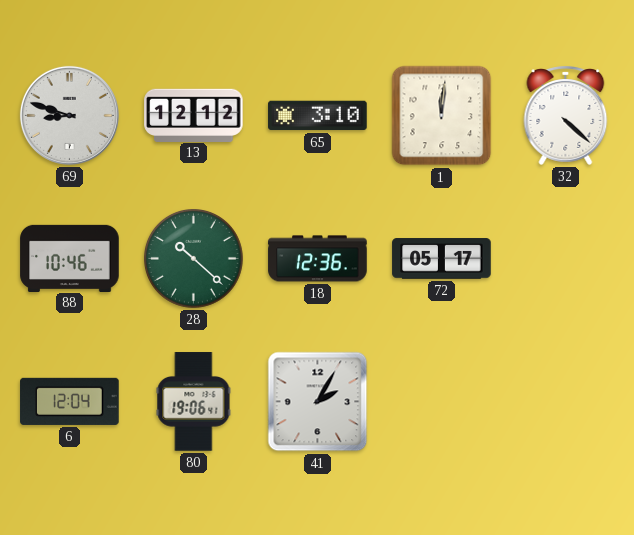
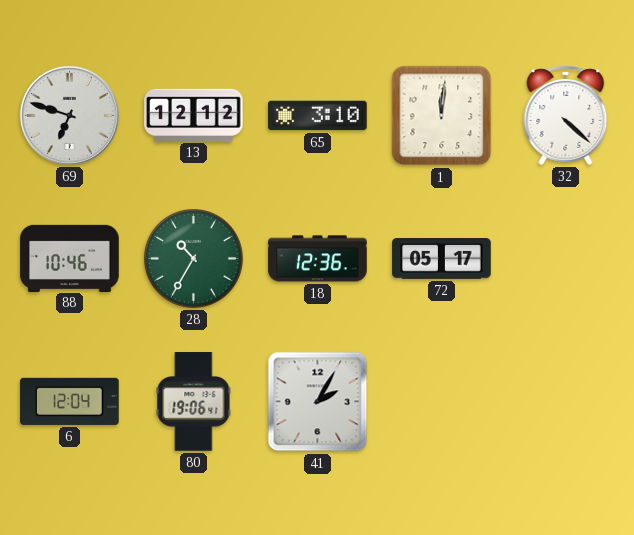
69: 8:48 -> 6:48 (69, 115)
28: 10:22 -> 10:35 (194, 259)
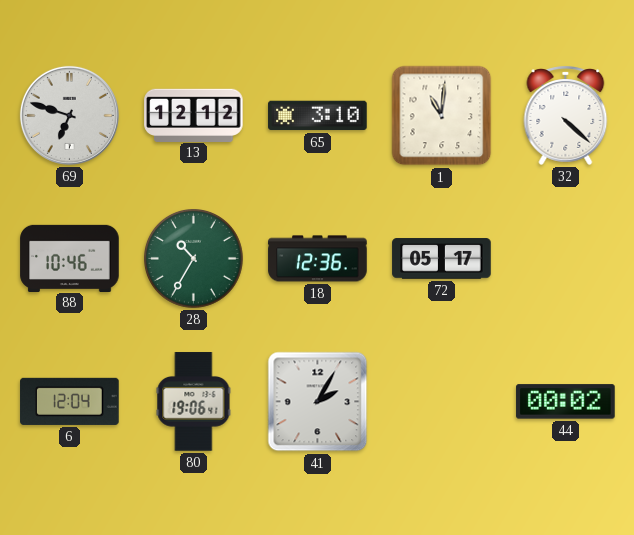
1: 12:01 -> 11:01 (442, 116)
44: none -> 00:02 (566, 402)
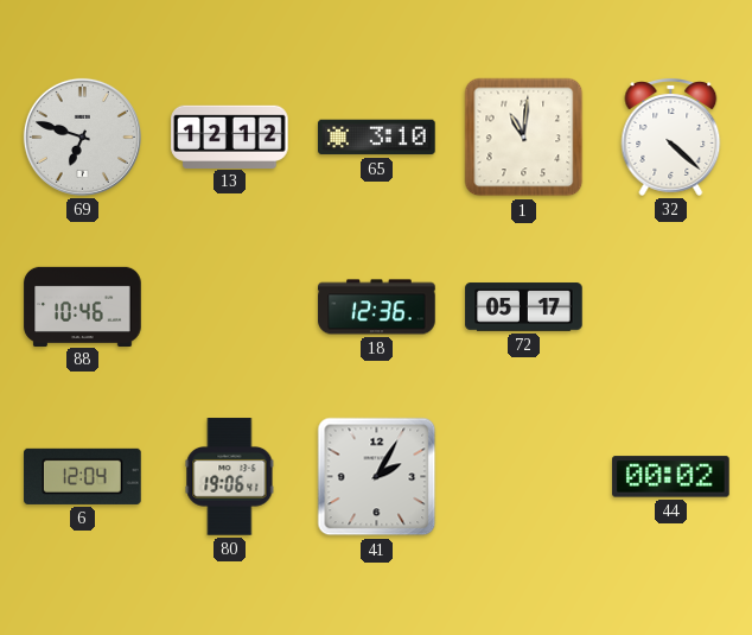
28: 10:35 -> none (194, 259)
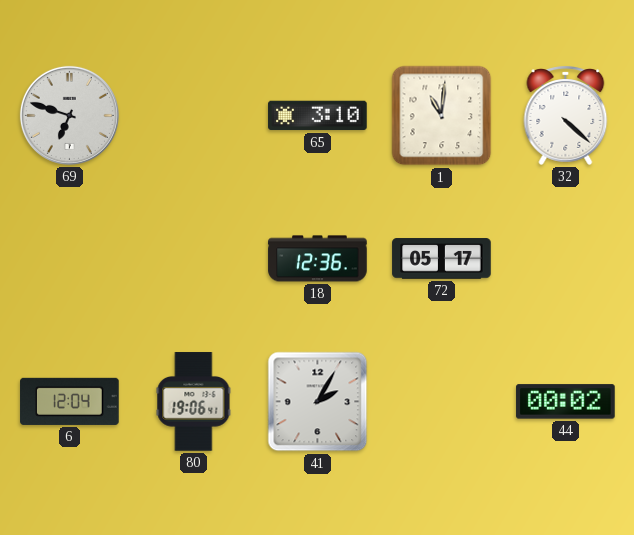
13: 12:12 -> none (230, 136)
88: 10:46 -> none (83, 306)
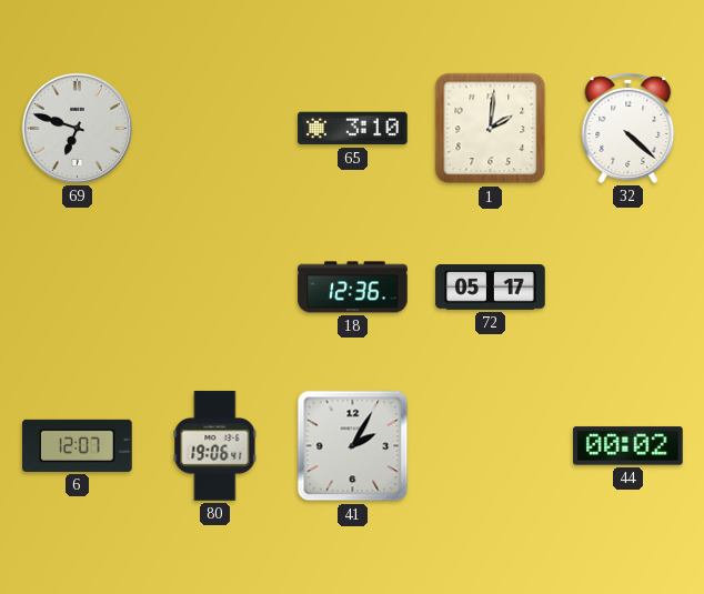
1: 11:01 -> 2:01 (491, 129)
6: 12:04 -> 12:07 (78, 445)
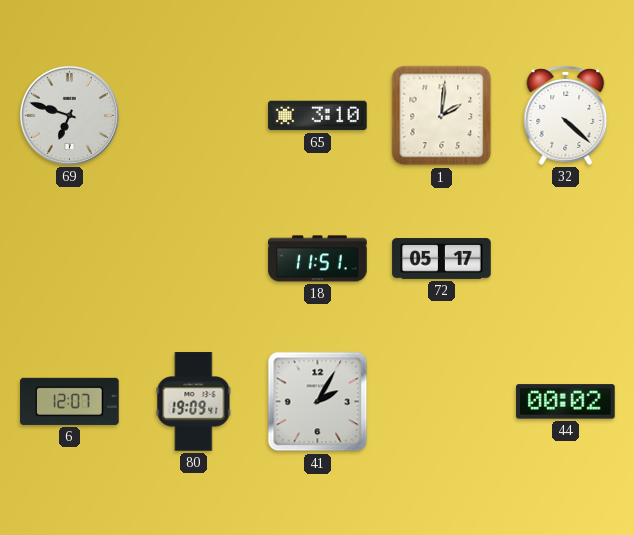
18: 12:36 -> 11:51 (318, 259)
80: 19:06 -> 19:09 (194, 402)
